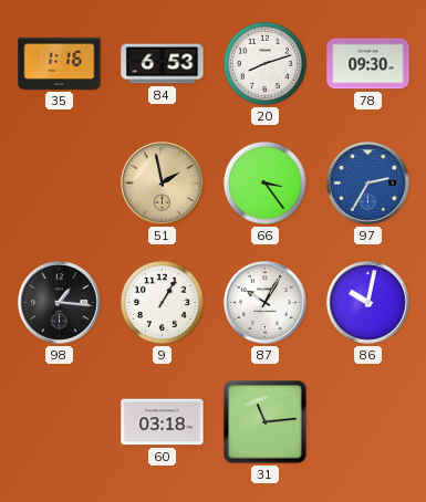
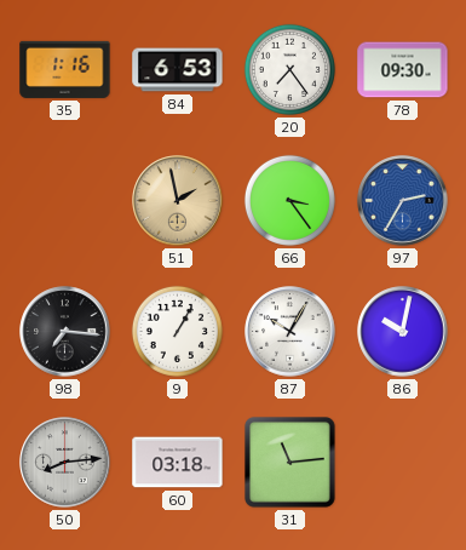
20: 8:12 -> 7:24 (289, 69)
98: 1:16 -> 7:16 (65, 332)
50: none -> 8:14 (65, 463)
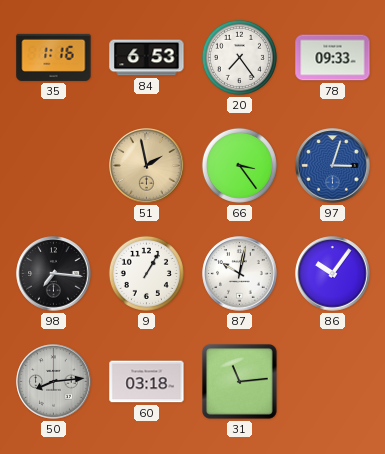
78: 09:30 -> 09:33 (333, 58)
97: 2:35 -> 3:03 (333, 166)
87: 10:05 -> 10:02 (240, 274)
86: 10:02 -> 10:06 (333, 274)
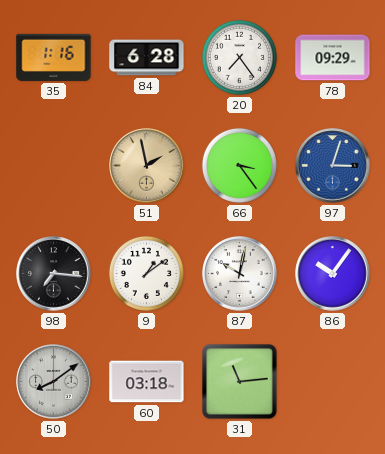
84: 6:53 -> 6:28 (147, 58)
78: 09:33 -> 09:29 (333, 58)
9: 1:05 -> 1:09 (146, 273)
50: 8:14 -> 8:09 (54, 382)
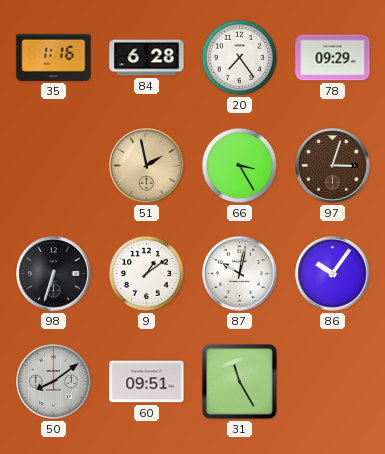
66: 3:24 -> 3:25 (239, 165)
97 dial: blue -> brown (333, 166)
98: 7:16 -> 6:33 (54, 274)
60: 03:18 -> 09:51 (147, 382)
31: 11:14 -> 11:25 (240, 382)
